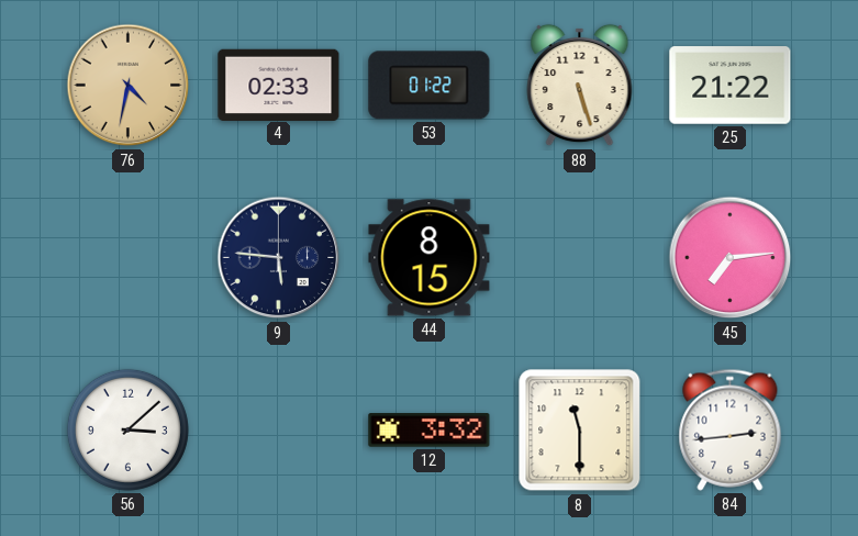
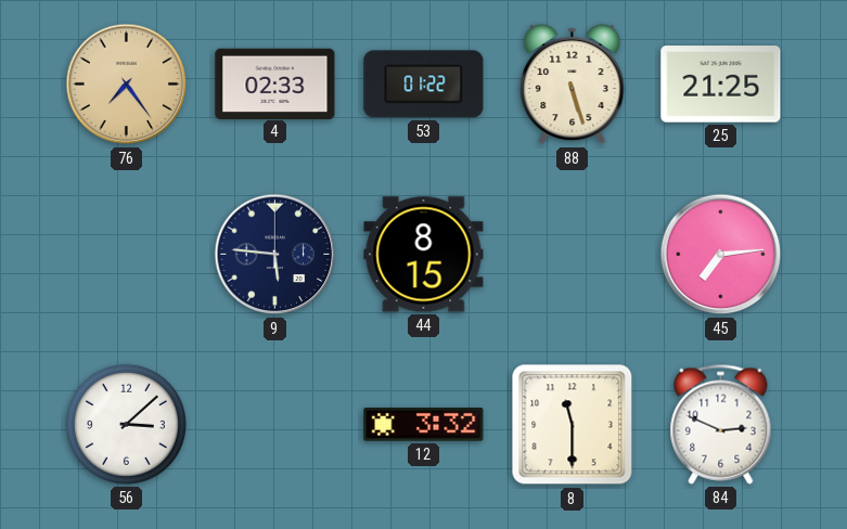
76: 4:32 -> 7:24 (127, 85)
25: 21:22 -> 21:25 (721, 85)
84: 2:44 -> 2:49 (721, 424)
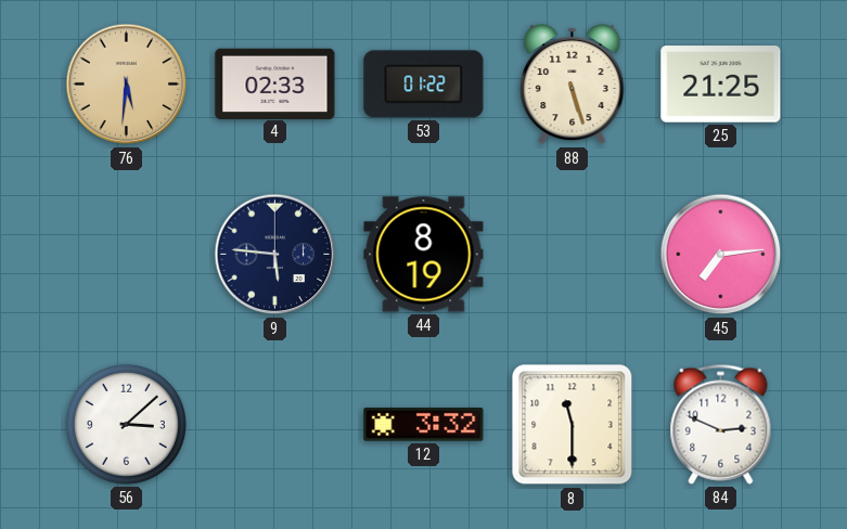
76: 7:24 -> 5:31 (127, 85)
44: 8:15 -> 8:19 (424, 255)
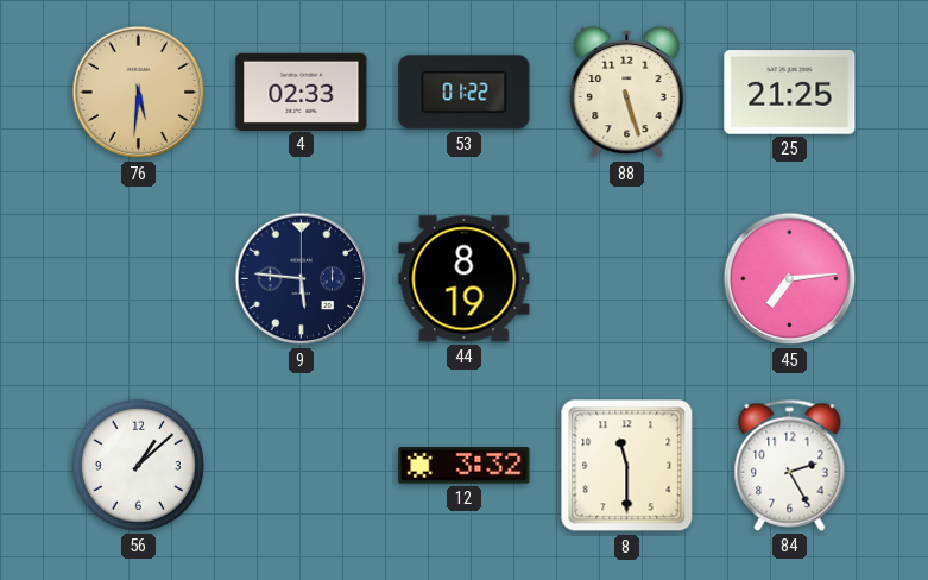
56: 3:08 -> 1:08 (138, 465)
84: 2:49 -> 2:25 (790, 465)
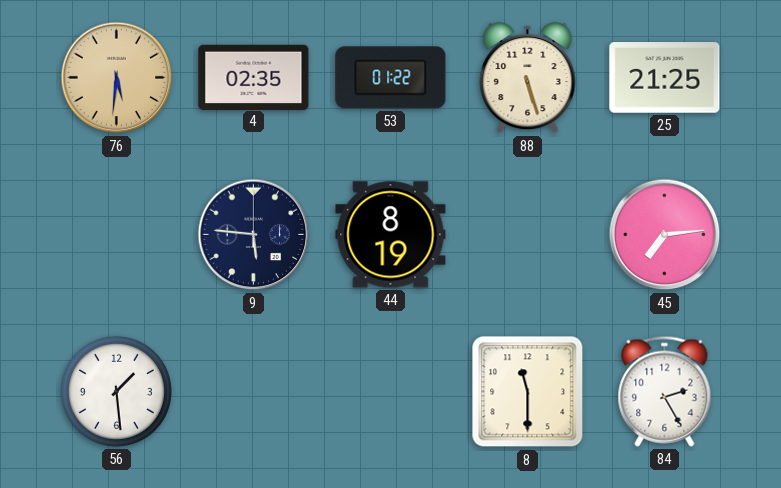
4: 02:33 -> 02:35 (254, 77)
56: 1:08 -> 1:29 (116, 391)
12: 3:32 -> none (465, 466)
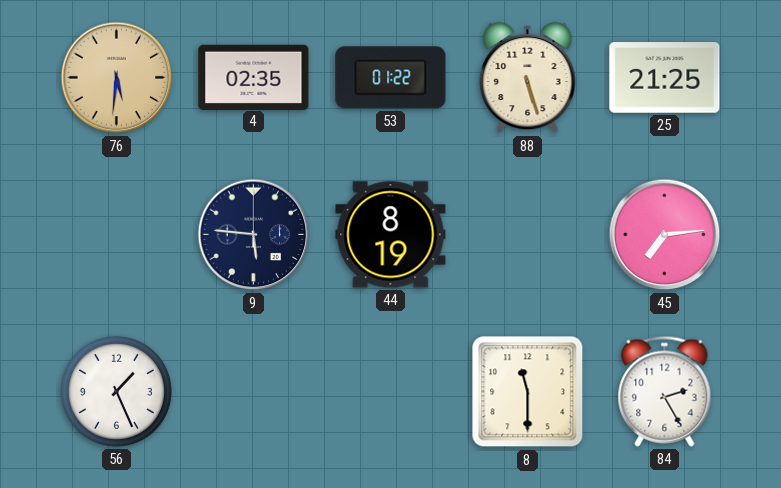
56: 1:29 -> 1:26 (116, 391)
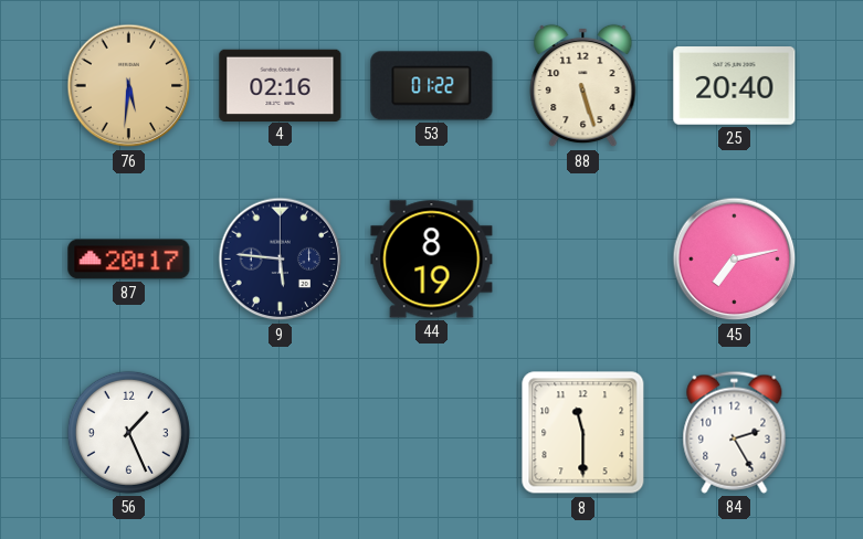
4: 02:35 -> 02:16 (281, 85)
25: 21:25 -> 20:40 (735, 86)
87: none -> 20:17 (129, 260)
45: 7:14 -> 7:13 (735, 260)
